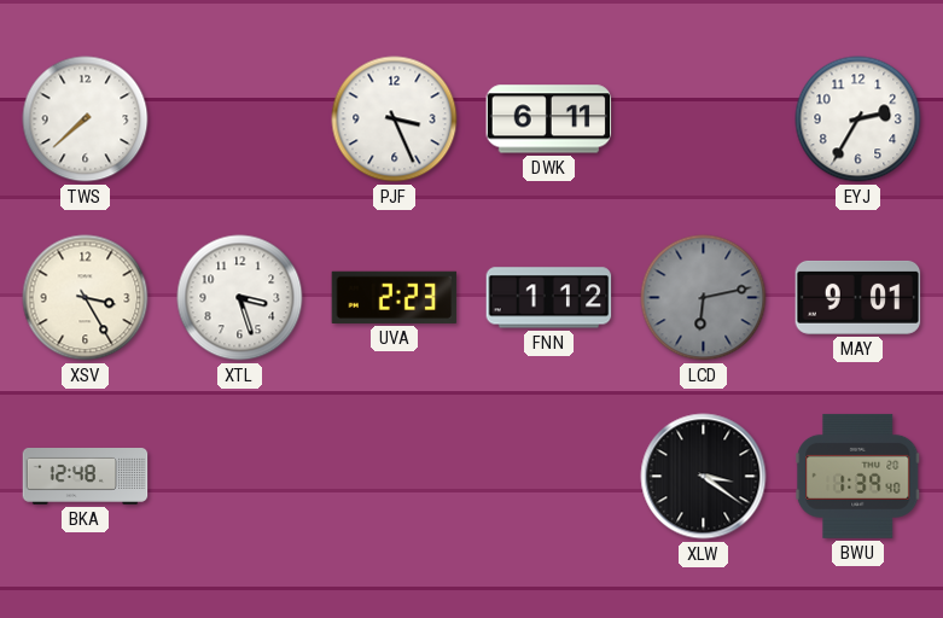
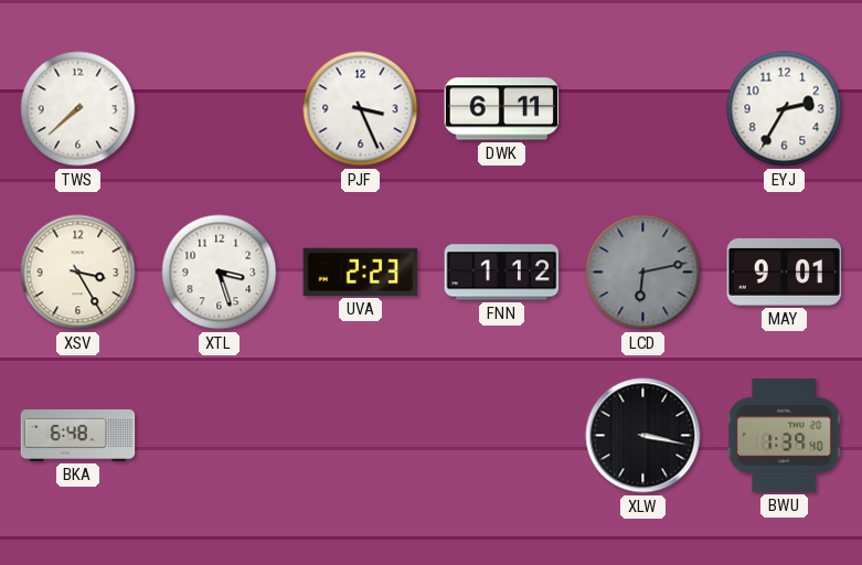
BKA: 12:48 -> 6:48 (78, 436)
XLW: 3:21 -> 3:17 (643, 436)
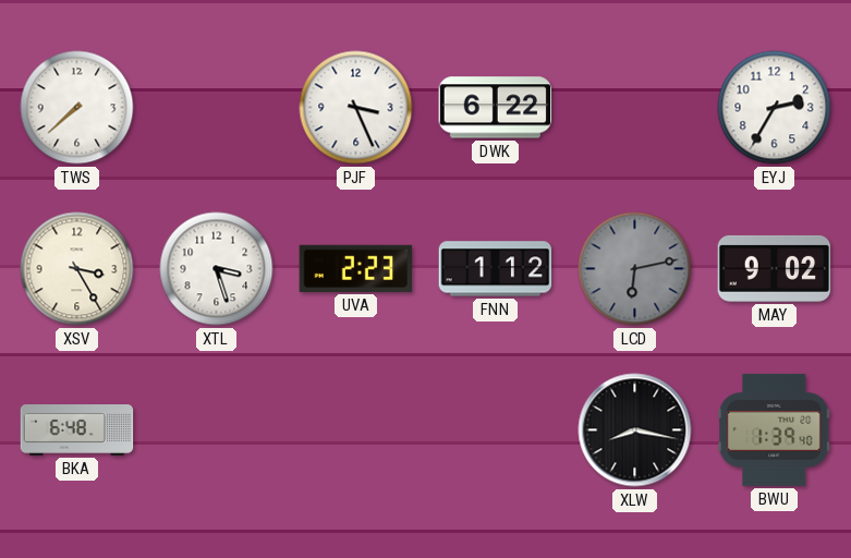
DWK: 6:11 -> 6:22 (496, 108)
MAY: 9:01 -> 9:02 (775, 268)
XLW: 3:17 -> 8:17 (635, 430)
